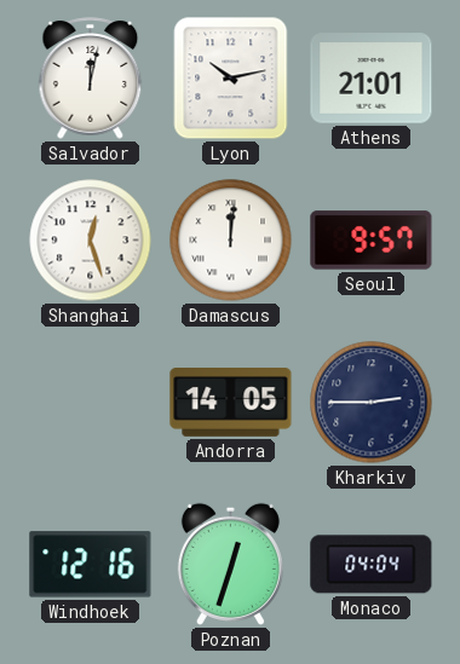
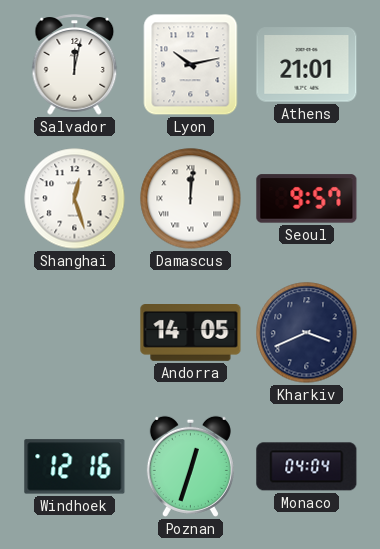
Kharkiv: 2:45 -> 3:41 (307, 333)
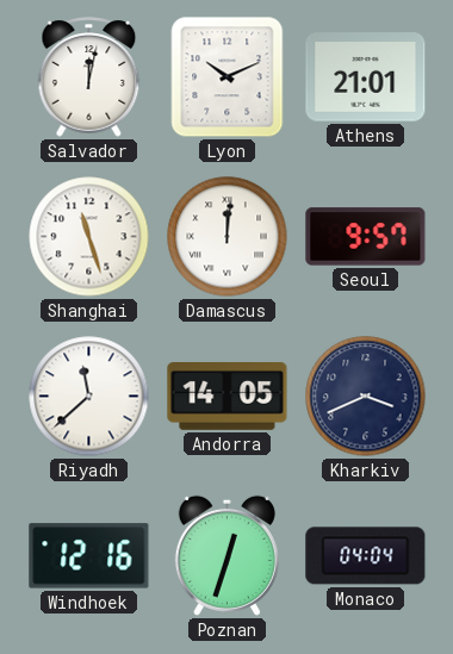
Lyon: 10:13 -> 10:11 (228, 77)
Shanghai: 12:27 -> 11:27 (89, 237)
Riyadh: none -> 11:38 (89, 397)
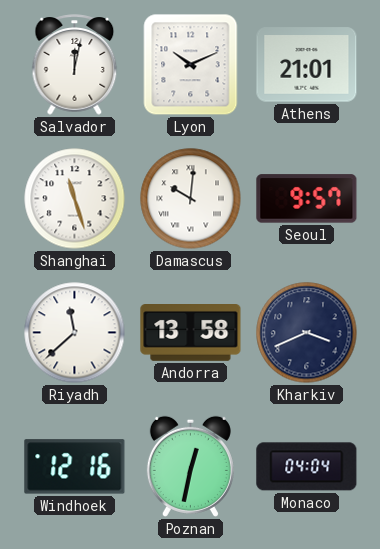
Damascus: 12:01 -> 10:01 (191, 199)
Andorra: 14:05 -> 13:58 (191, 333)
Poznan: 12:33 -> 12:32 (190, 466)
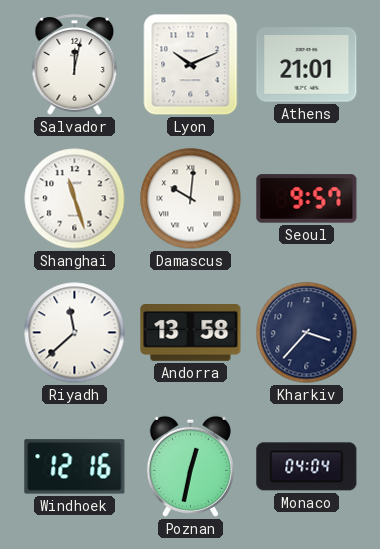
Kharkiv: 3:41 -> 3:37 (307, 333)
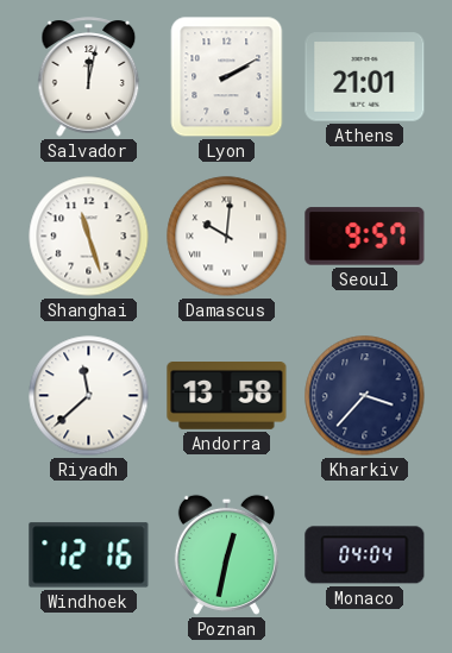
Lyon: 10:11 -> 2:10 (227, 77)
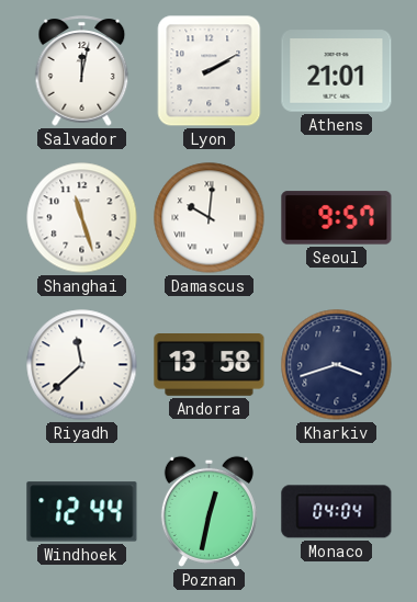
Kharkiv: 3:37 -> 3:42 (337, 365)
Windhoek: 12:16 -> 12:44 (82, 512)
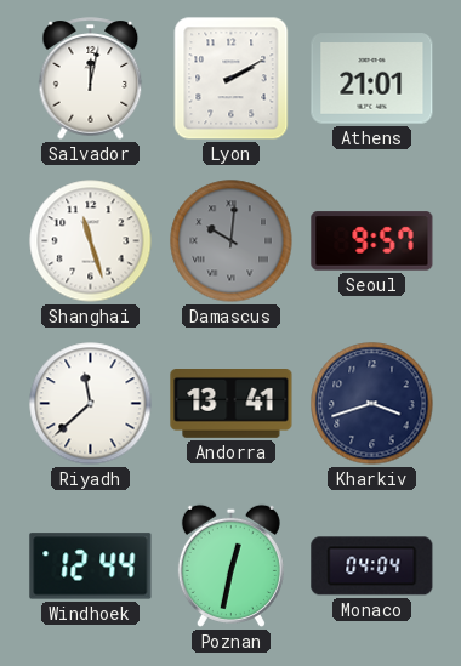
Damascus dial: white -> grey (232, 241)
Andorra: 13:58 -> 13:41 (232, 404)
